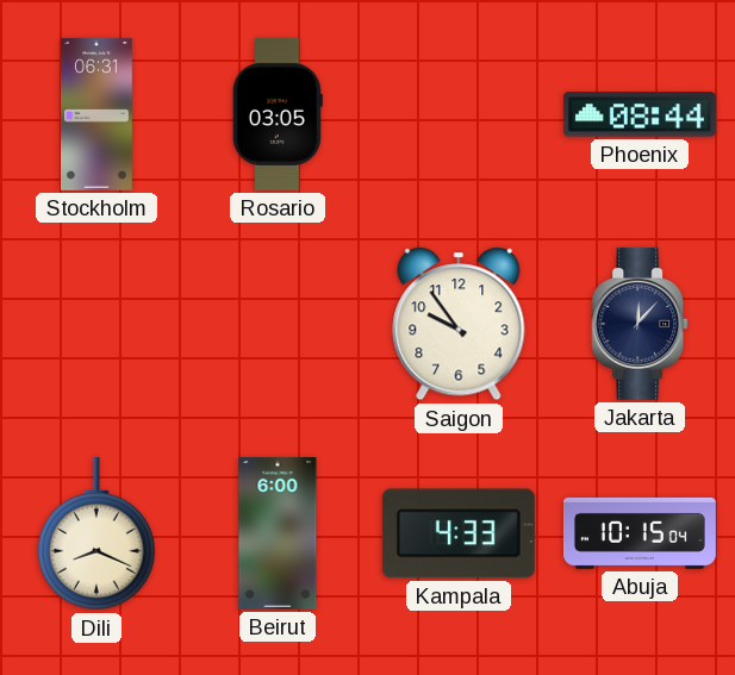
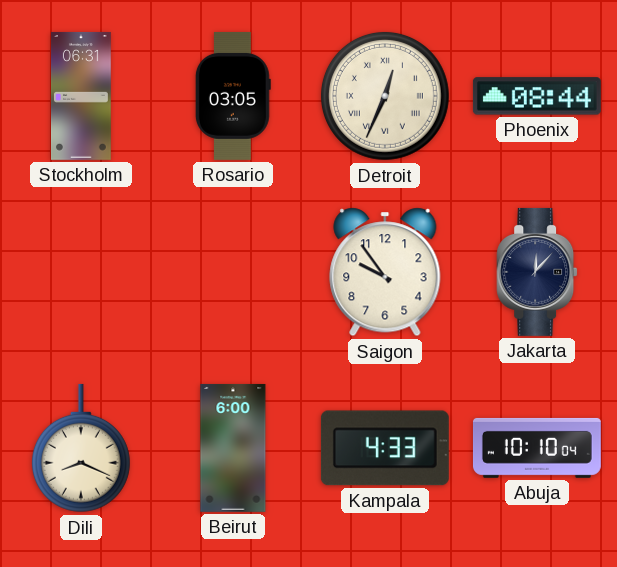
Detroit: none -> 12:34 (385, 96)
Abuja: 10:15 -> 10:10 (537, 448)
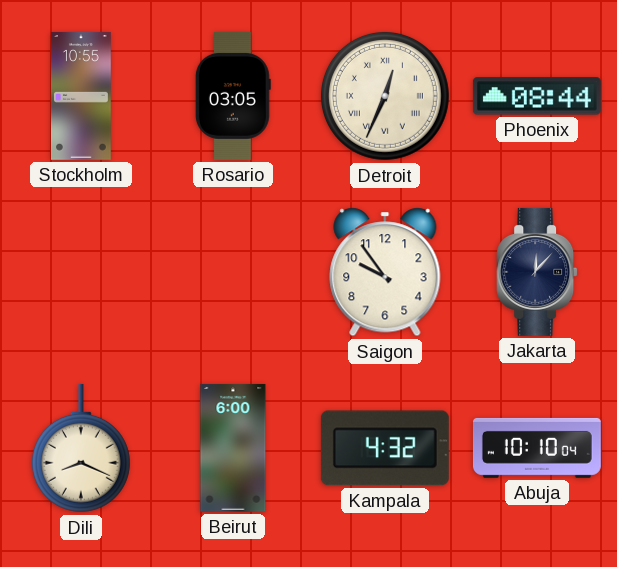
Stockholm: 06:31 -> 10:55 (81, 96)
Kampala: 4:33 -> 4:32 (385, 448)
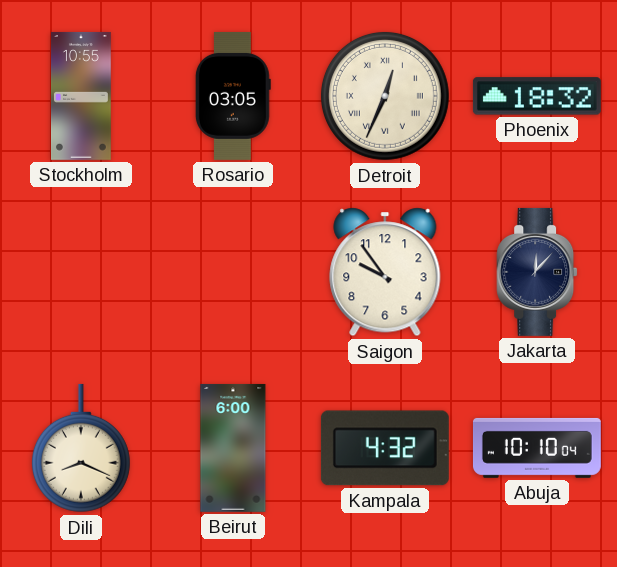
Phoenix: 08:44 -> 18:32 (537, 96)
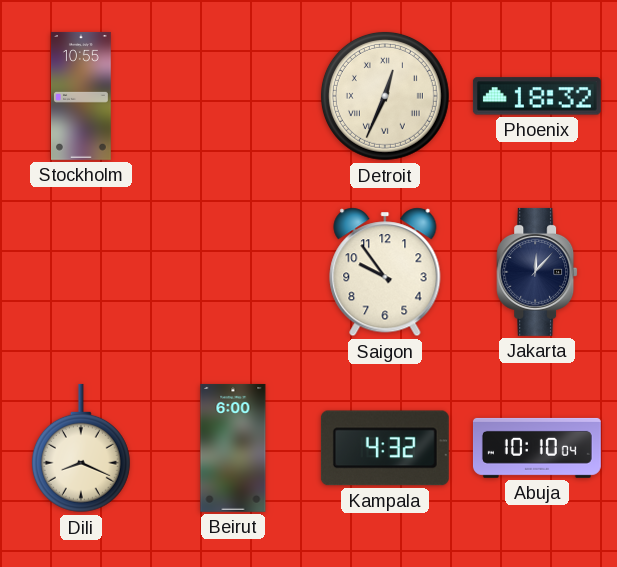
Rosario: 03:05 -> none (233, 96)
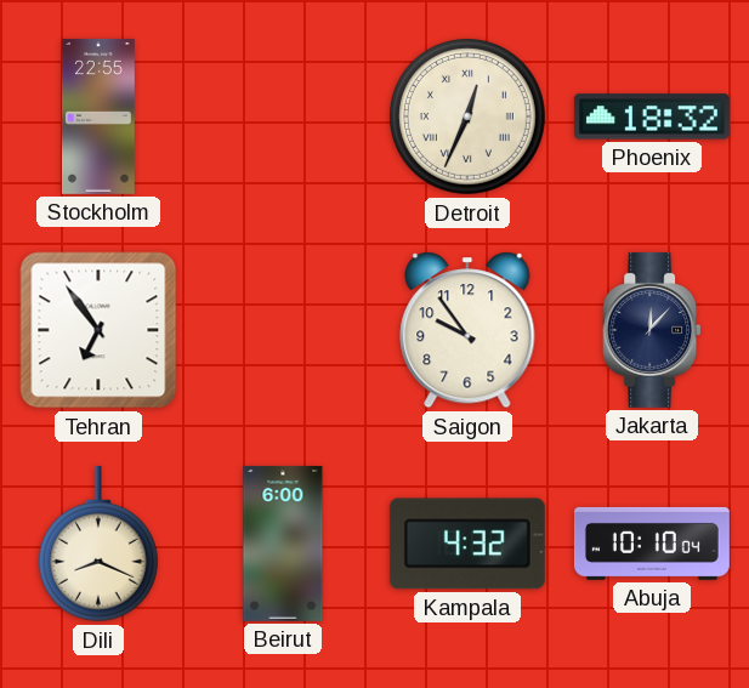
Stockholm: 10:55 -> 22:55 (98, 116)
Tehran: none -> 6:54 (98, 330)
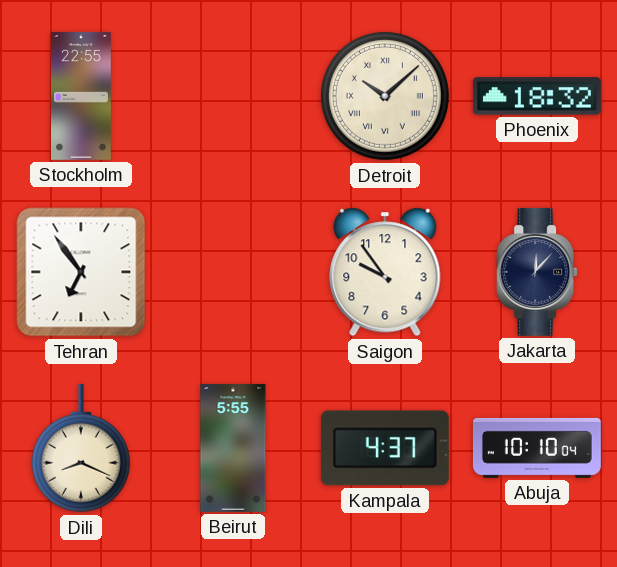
Detroit: 12:34 -> 10:08 (385, 96)
Beirut: 6:00 -> 5:55 (233, 448)
Kampala: 4:32 -> 4:37 (385, 448)
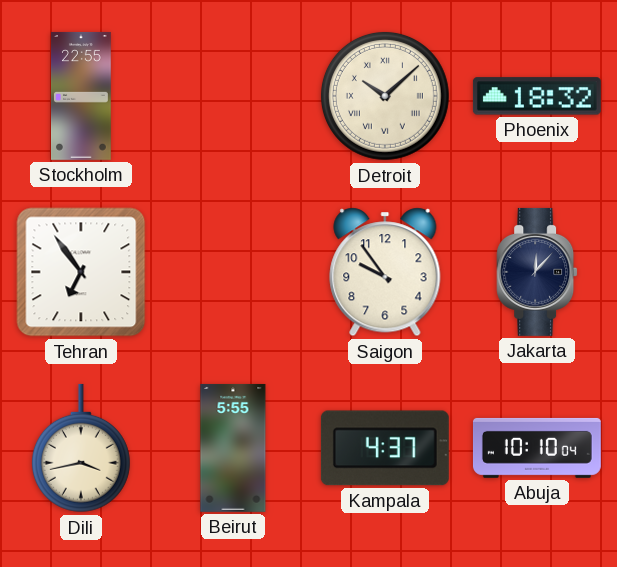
Dili: 8:19 -> 3:43 (81, 448)
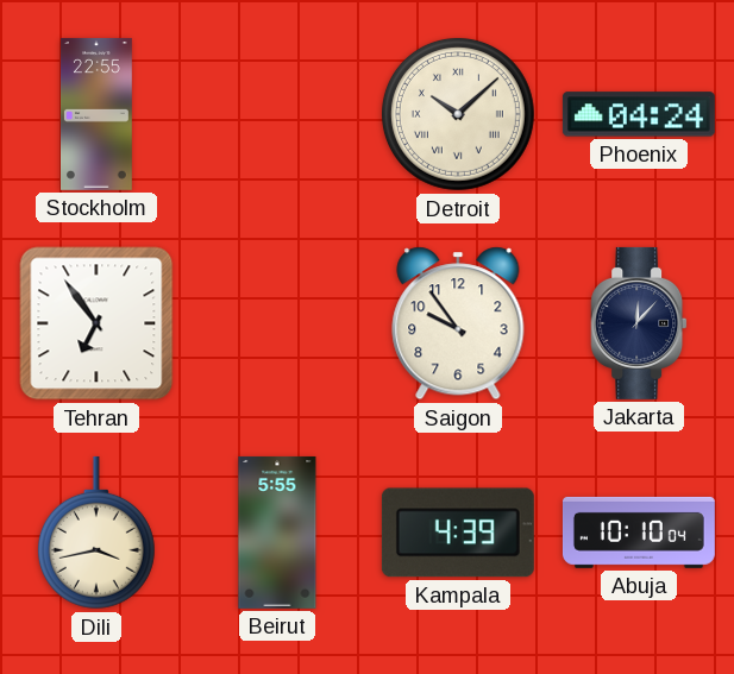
Phoenix: 18:32 -> 04:24 (639, 114)
Kampala: 4:37 -> 4:39 (458, 533)
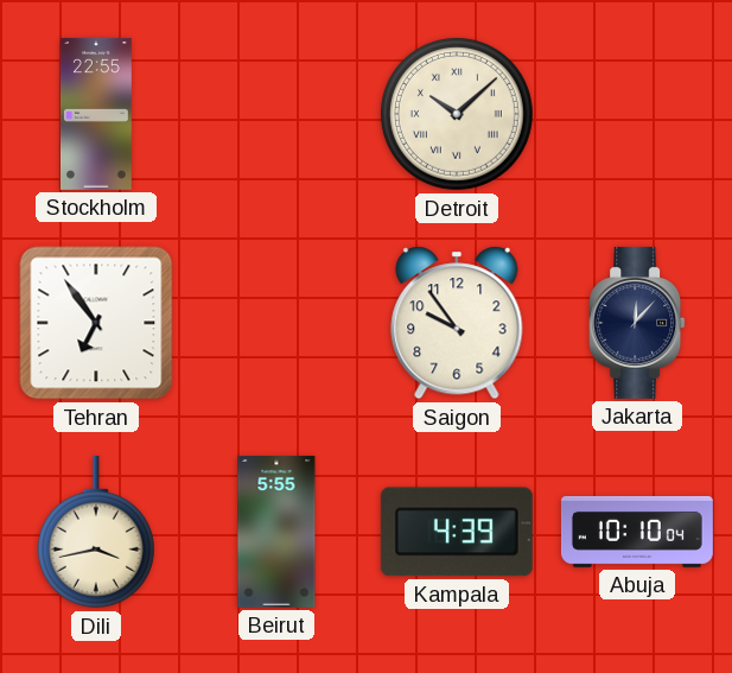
Phoenix: 04:24 -> none (639, 114)
